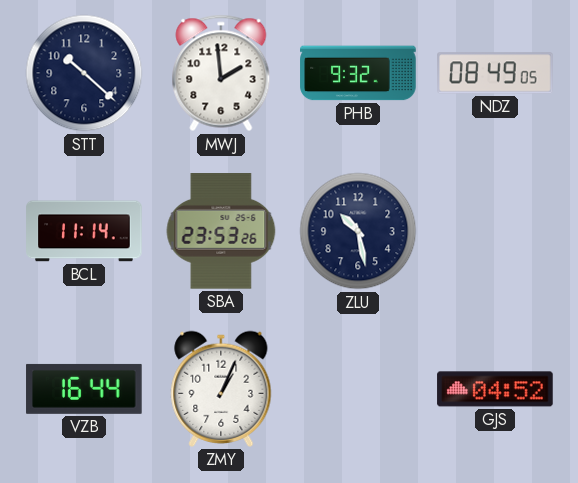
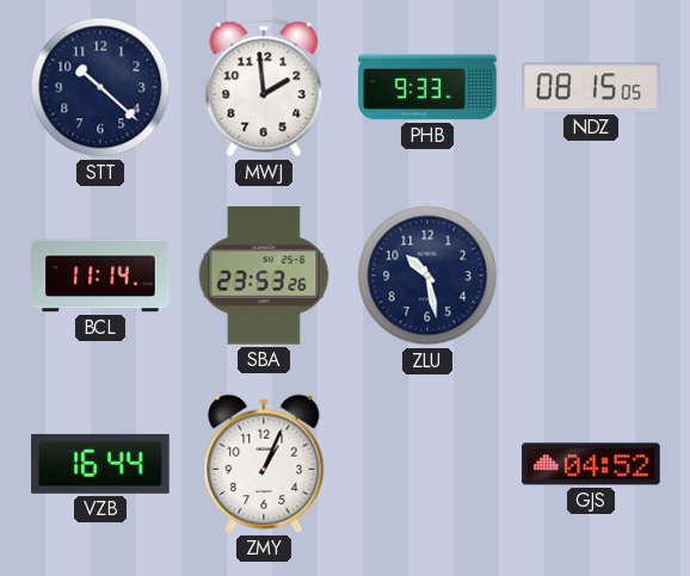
PHB: 9:32 -> 9:33 (427, 87)
NDZ: 08:49 -> 08:15 (591, 87)
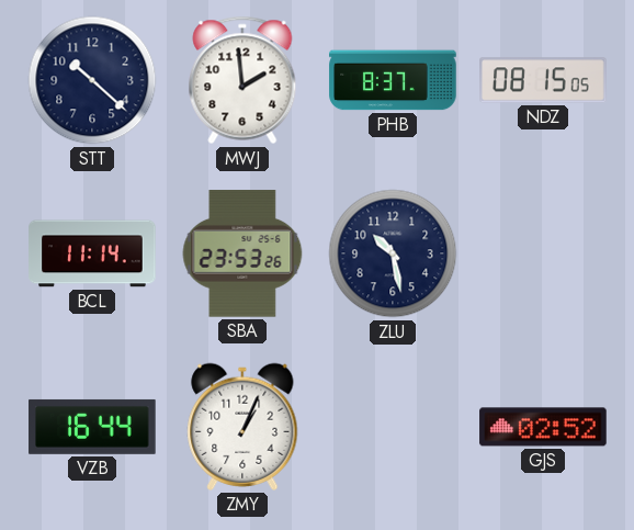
PHB: 9:33 -> 8:37 (393, 80)
GJS: 04:52 -> 02:52 (543, 427)
